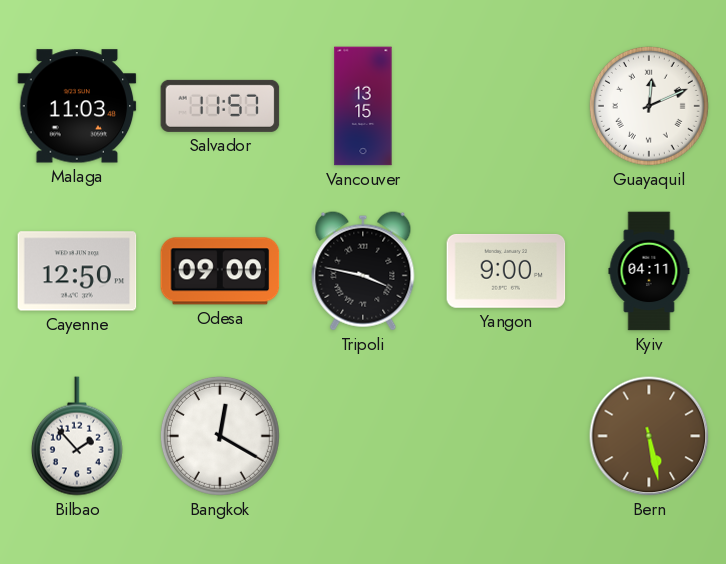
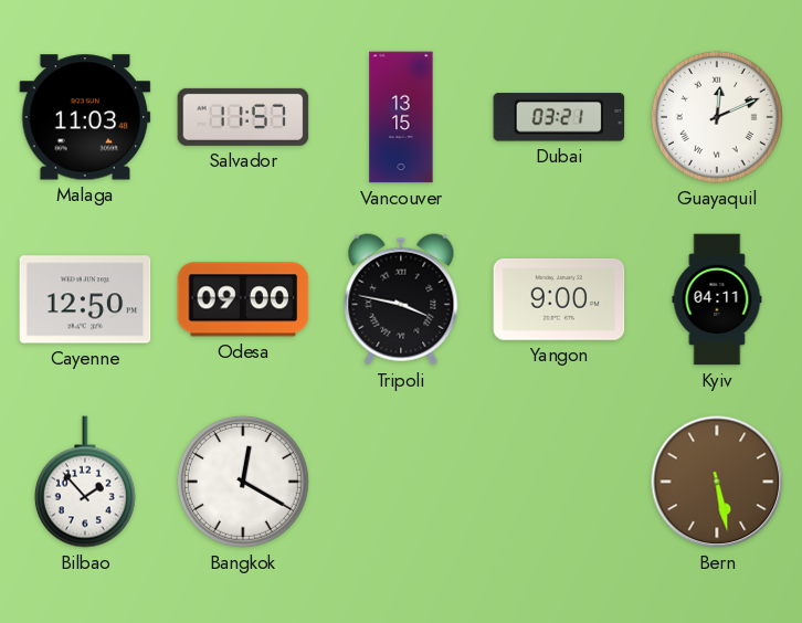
Dubai: none -> 03:21 (559, 117)
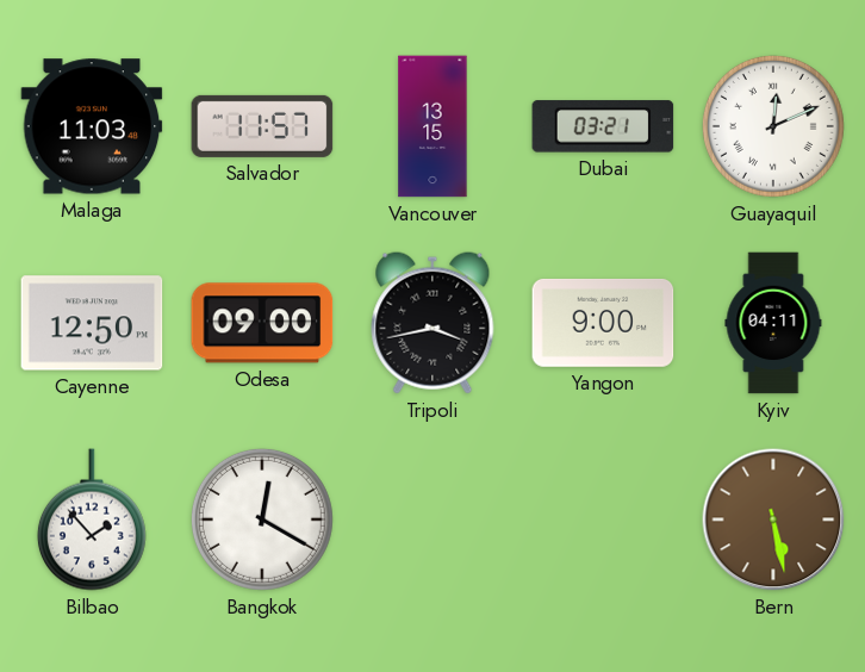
Tripoli: 3:47 -> 3:43 (432, 323)
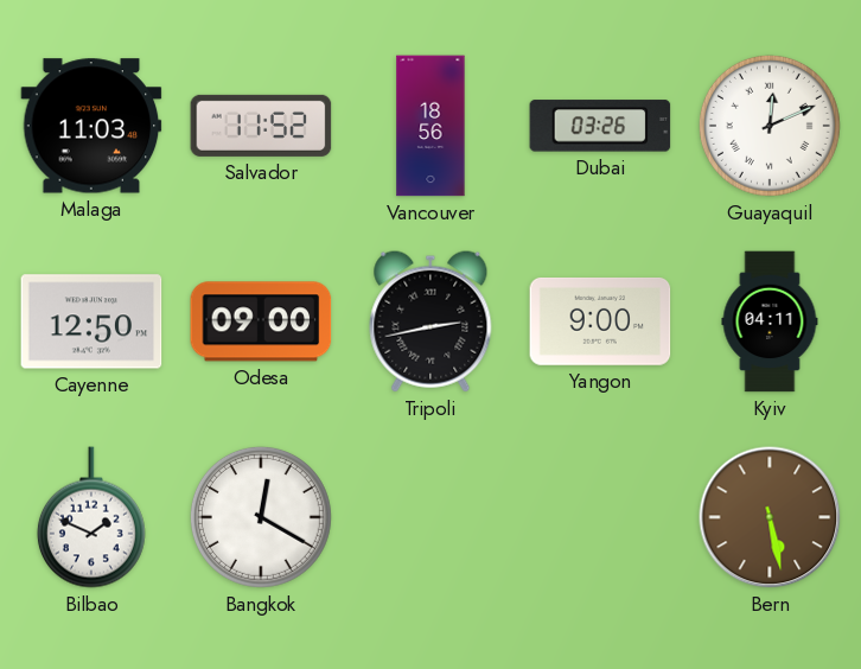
Salvador: 11:57 -> 11:52 (261, 126)
Vancouver: 13:15 -> 18:56 (430, 126)
Dubai: 03:21 -> 03:26 (600, 126)
Tripoli: 3:43 -> 2:43 (430, 321)
Bilbao: 1:53 -> 1:49 (91, 517)
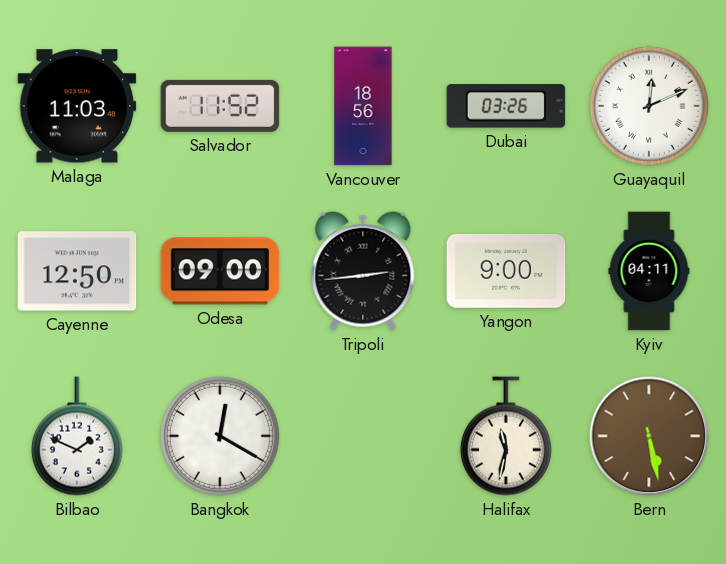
Tripoli: 2:43 -> 2:44 (363, 271)
Halifax: none -> 11:32 (506, 436)
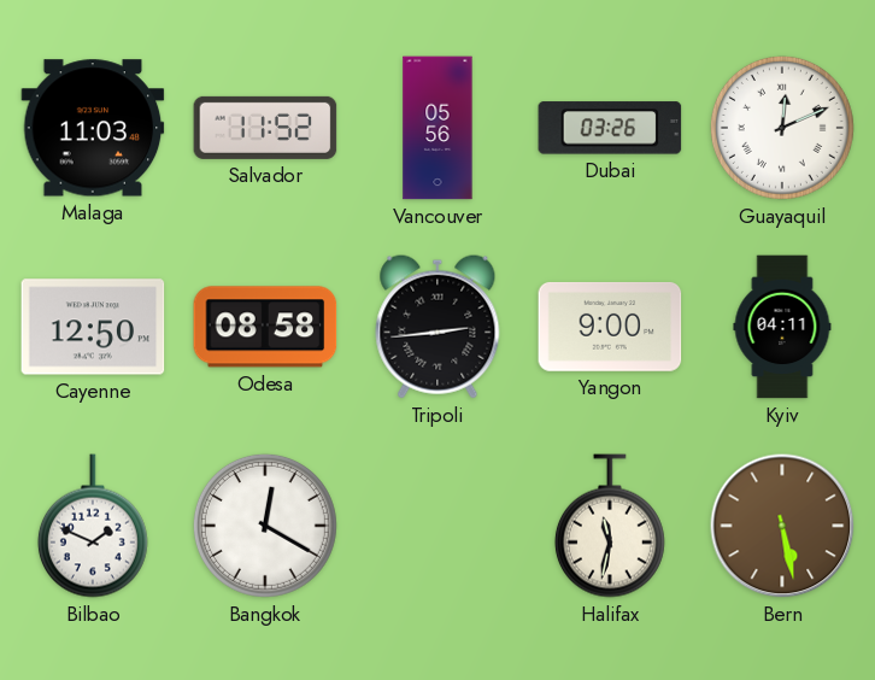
Vancouver: 18:56 -> 05:56 (437, 128)
Odesa: 09:00 -> 08:58 (265, 327)
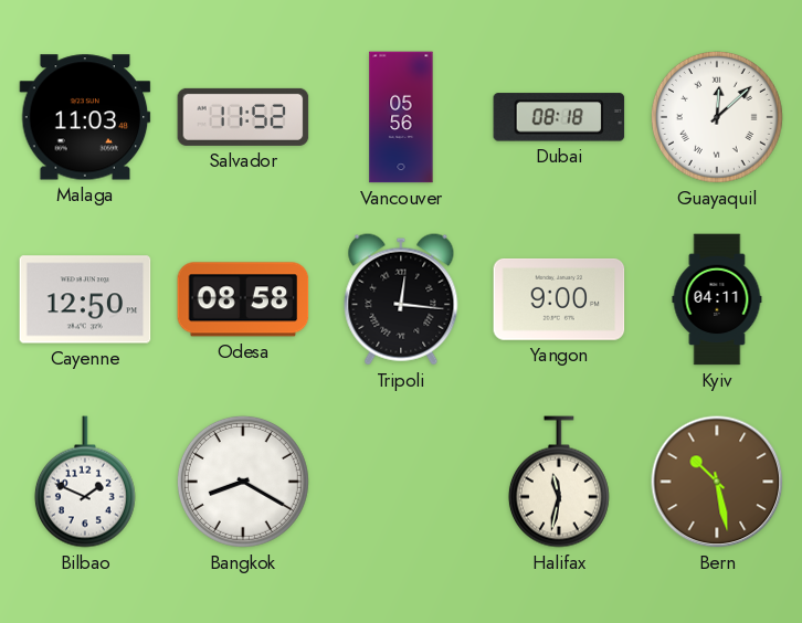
Dubai: 03:26 -> 08:18 (559, 117)
Guayaquil: 12:11 -> 12:08 (717, 117)
Tripoli: 2:44 -> 12:16 (401, 299)
Bangkok: 12:20 -> 8:20 (243, 482)
Bern: 5:28 -> 10:28 (717, 482)
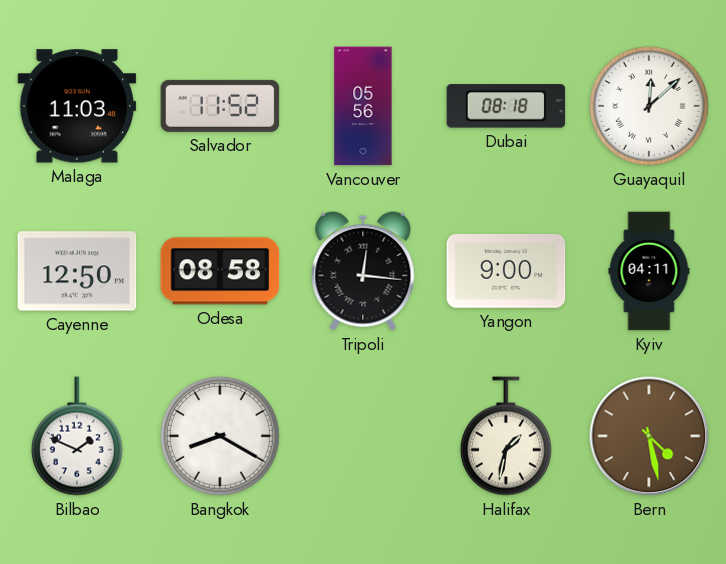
Halifax: 11:32 -> 1:32 (506, 436)
Bern: 10:28 -> 4:28 (649, 436)
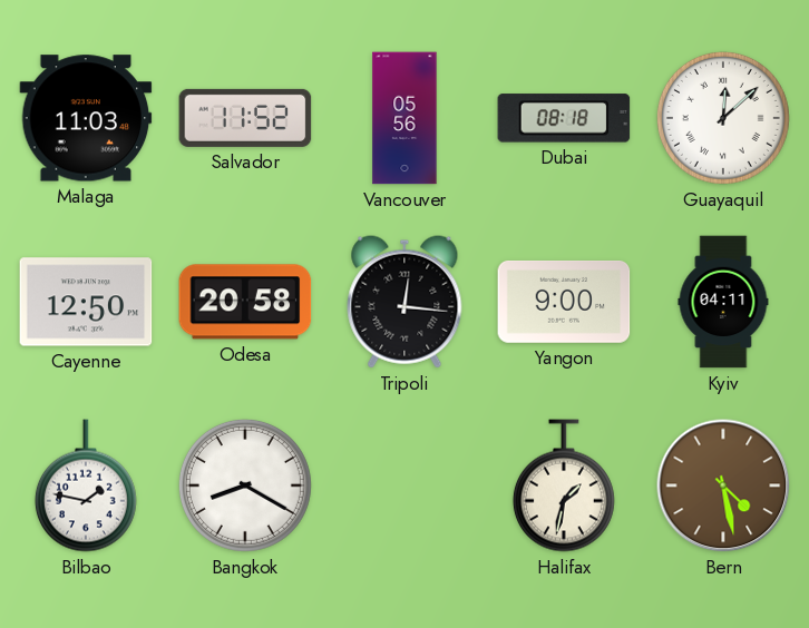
Odesa: 08:58 -> 20:58 (245, 302)
Bilbao: 1:49 -> 1:47 (86, 485)
